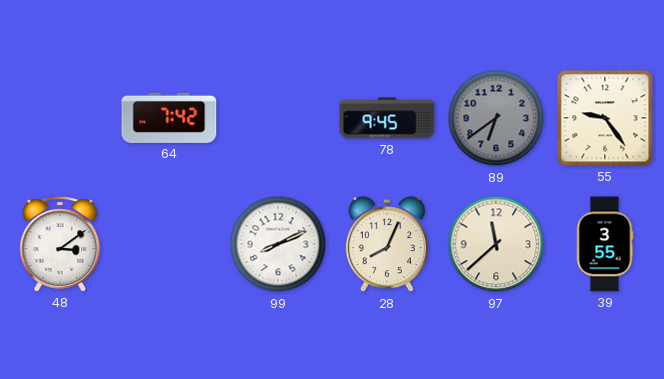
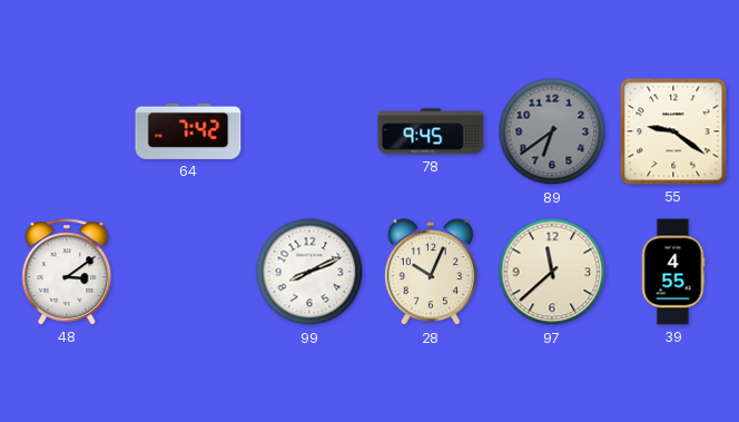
55: 9:24 -> 9:21 (673, 131)
28: 8:04 -> 10:04 (431, 273)
39: 3:55 -> 4:55 (673, 272)
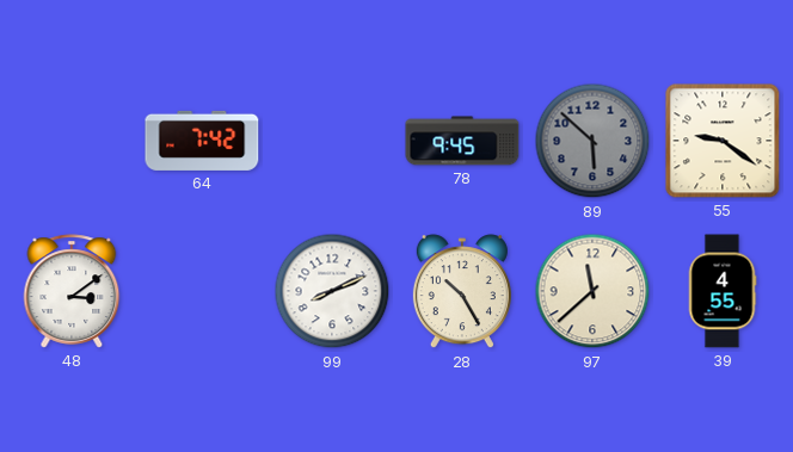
89: 6:39 -> 5:52 (592, 141)
28: 10:04 -> 10:25 (462, 292)
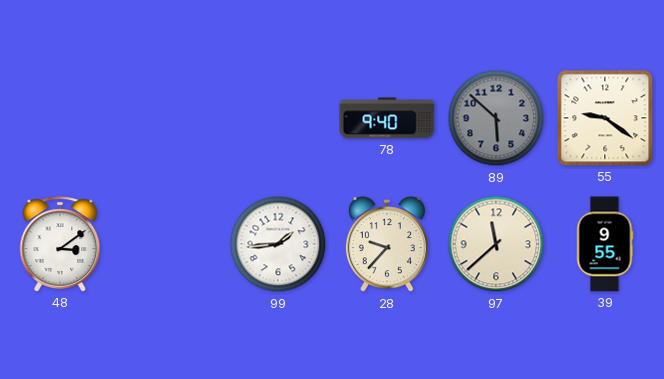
64: 7:42 -> none (202, 141)
78: 9:45 -> 9:40 (387, 118)
99: 8:11 -> 1:44 (278, 244)
28: 10:25 -> 9:37 (387, 245)
39: 4:55 -> 9:55 (605, 244)
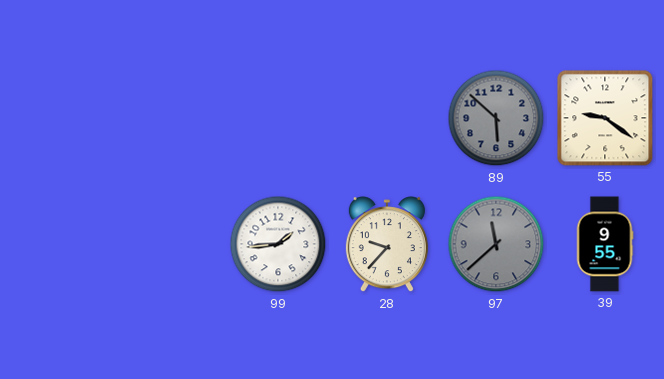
78: 9:40 -> none (387, 118)
48: 3:09 -> none (60, 244)
97 dial: cream -> grey (496, 244)
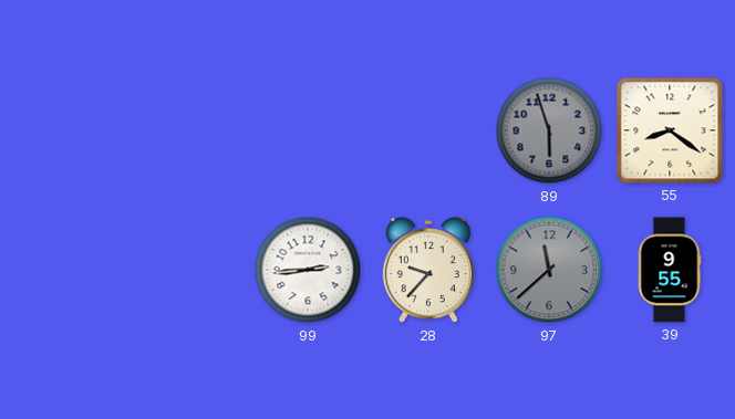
89: 5:52 -> 5:57 (549, 130)
55: 9:21 -> 8:21 (670, 130)
99: 1:44 -> 2:44 (308, 270)
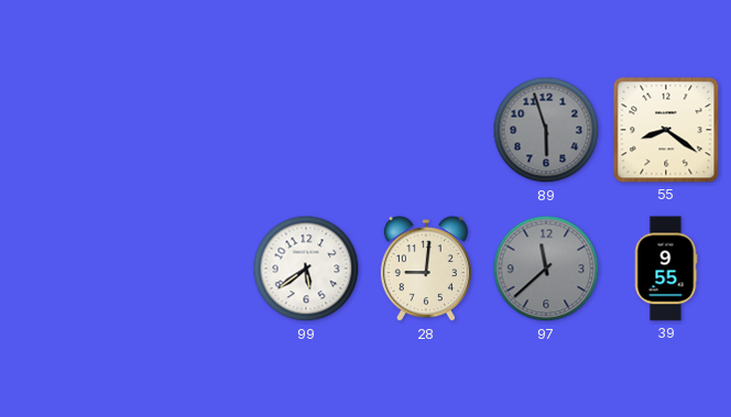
99: 2:44 -> 5:39 (306, 268)
28: 9:37 -> 9:01 (426, 270)
